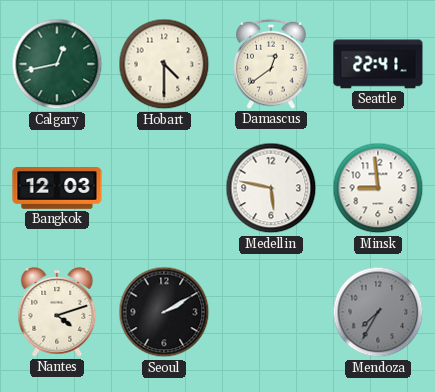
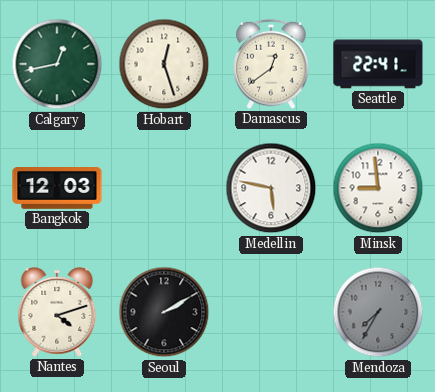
Hobart: 4:30 -> 12:27 (164, 64)
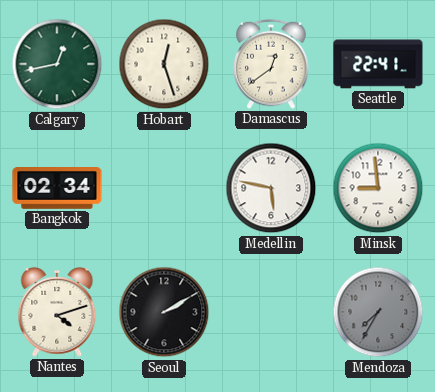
Bangkok: 12:03 -> 02:34 (57, 189)
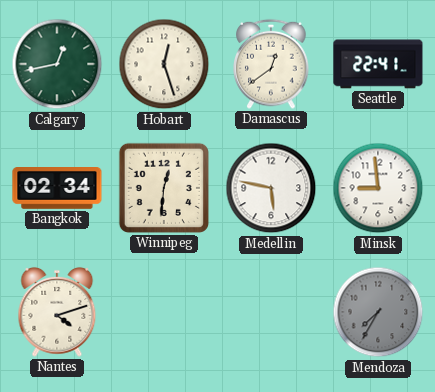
Winnipeg: none -> 12:31 (164, 188)
Seoul: 2:10 -> none (164, 312)
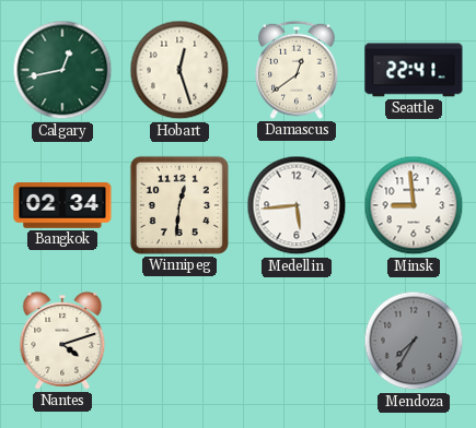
Medellin: 5:47 -> 5:44 (297, 205)
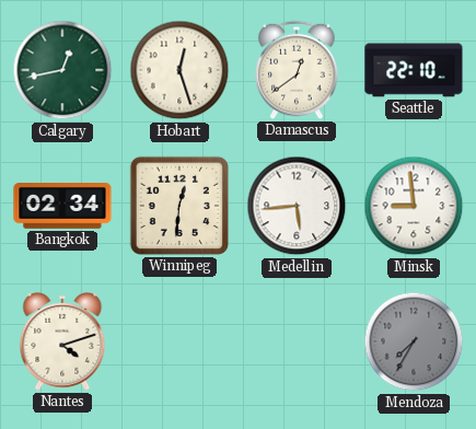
Seattle: 22:41 -> 22:10 (414, 70)
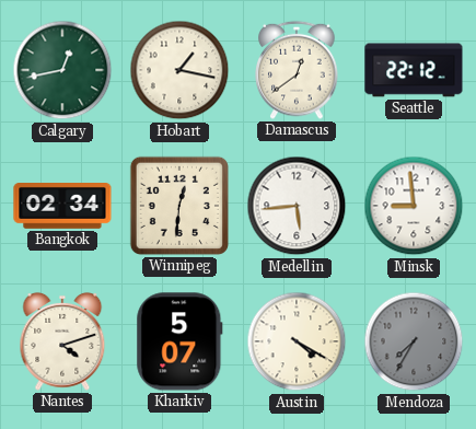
Hobart: 12:27 -> 1:17 (179, 70)
Seattle: 22:10 -> 22:12 (414, 70)
Kharkiv: none -> 5:07 (179, 341)
Austin: none -> 4:20 (297, 341)
